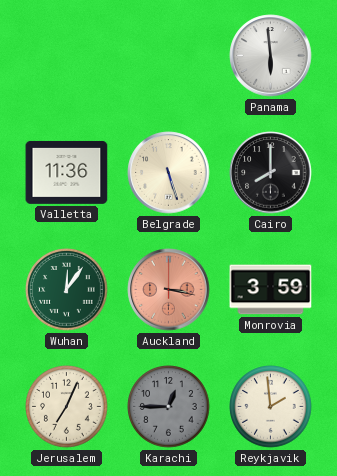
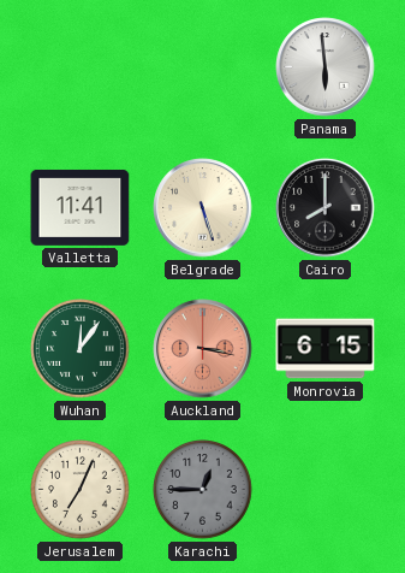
Valletta: 11:36 -> 11:41 (81, 207)
Monrovia: 3:59 -> 6:15 (326, 349)
Reykjavik: 1:59 -> none (271, 407)
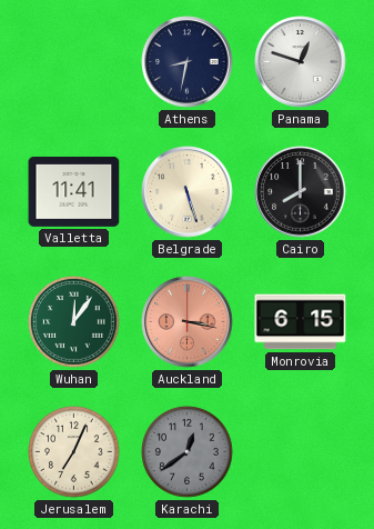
Athens: none -> 8:32 (188, 62)
Panama: 5:59 -> 12:48 (301, 62)
Karachi: 12:45 -> 12:39 (188, 452)
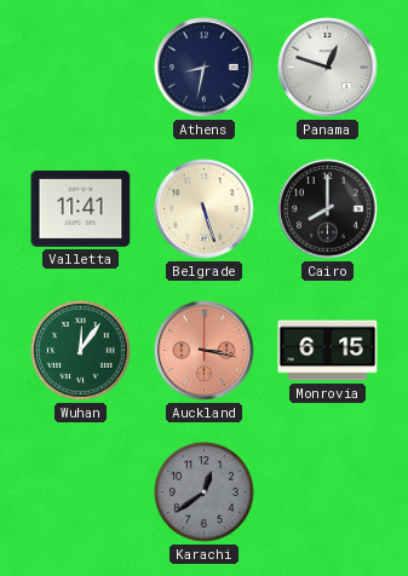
Jerusalem: 7:04 -> none (74, 452)
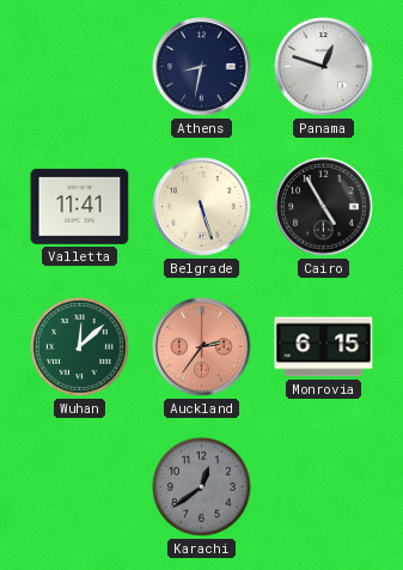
Cairo: 8:00 -> 4:55 (324, 207)
Wuhan: 12:06 -> 12:08 (80, 347)
Auckland: 3:17 -> 2:36 (202, 347)
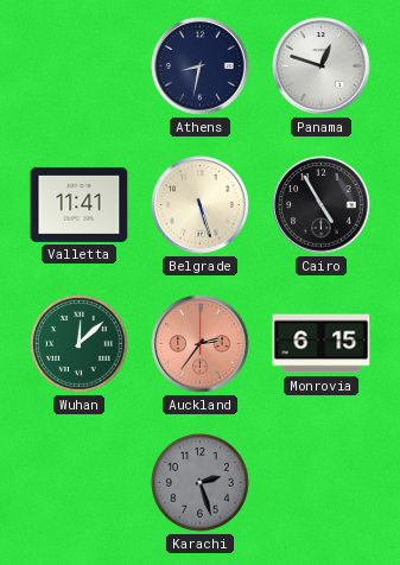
Karachi: 12:39 -> 2:27 (201, 483)
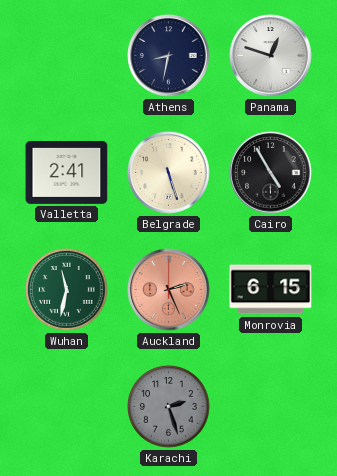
Valletta: 11:41 -> 2:41 (67, 172)
Wuhan: 12:08 -> 11:32 (67, 290)
Auckland: 2:36 -> 2:26 (169, 290)
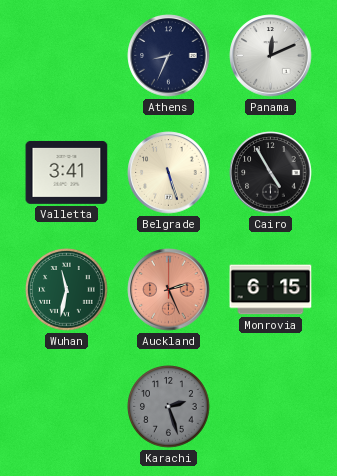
Athens: 8:32 -> 8:34 (169, 56)
Panama: 12:48 -> 12:11 (271, 56)
Valletta: 2:41 -> 3:41 (67, 172)
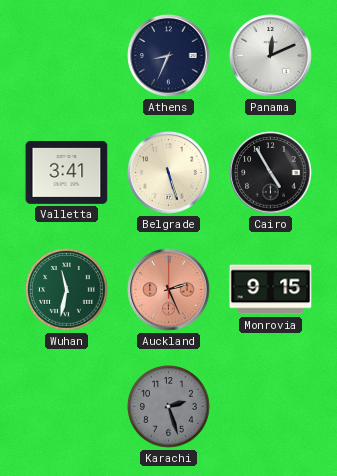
Monrovia: 6:15 -> 9:15 (271, 290)
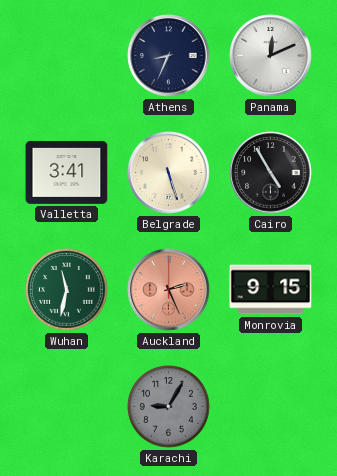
Karachi: 2:27 -> 9:05 (169, 407)
